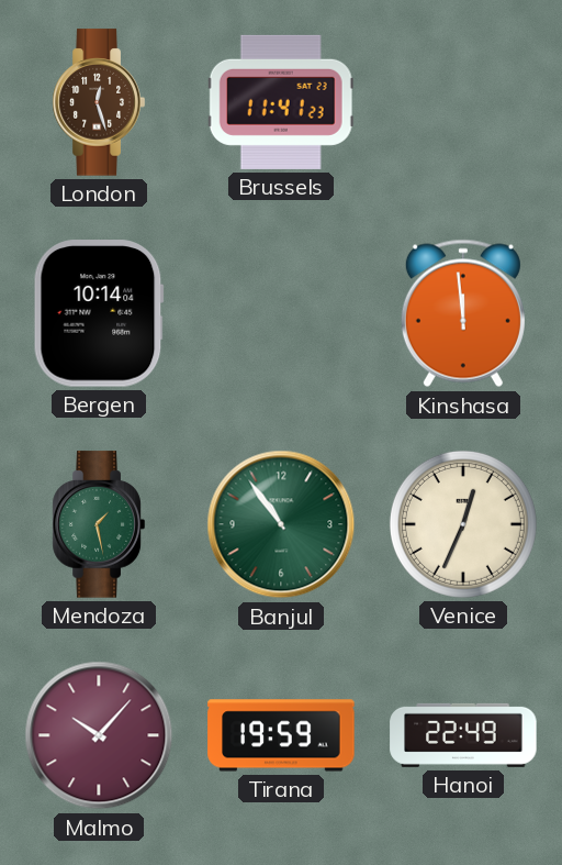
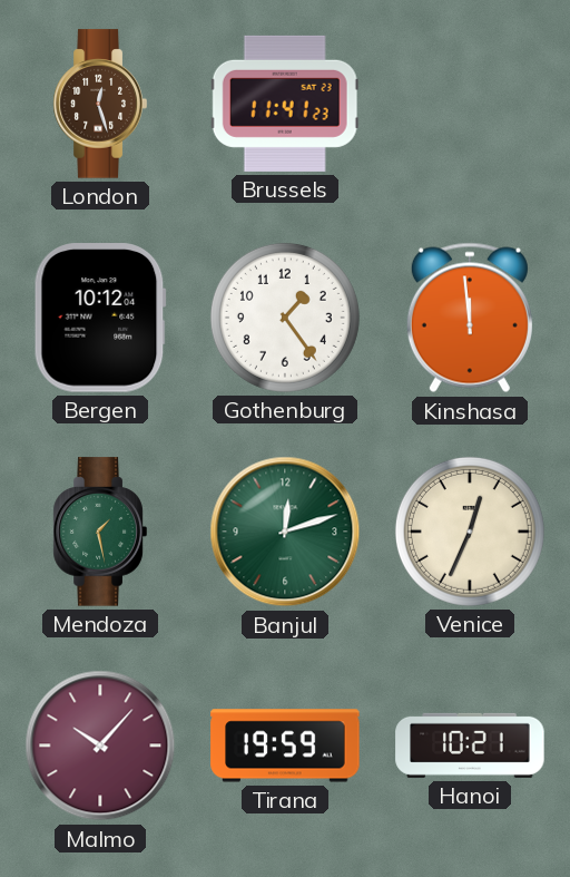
Bergen: 10:14 -> 10:12 (100, 318)
Gothenburg: none -> 1:24 (285, 318)
Banjul: 10:54 -> 12:12 (285, 532)
Hanoi: 22:49 -> 10:21 (470, 746)
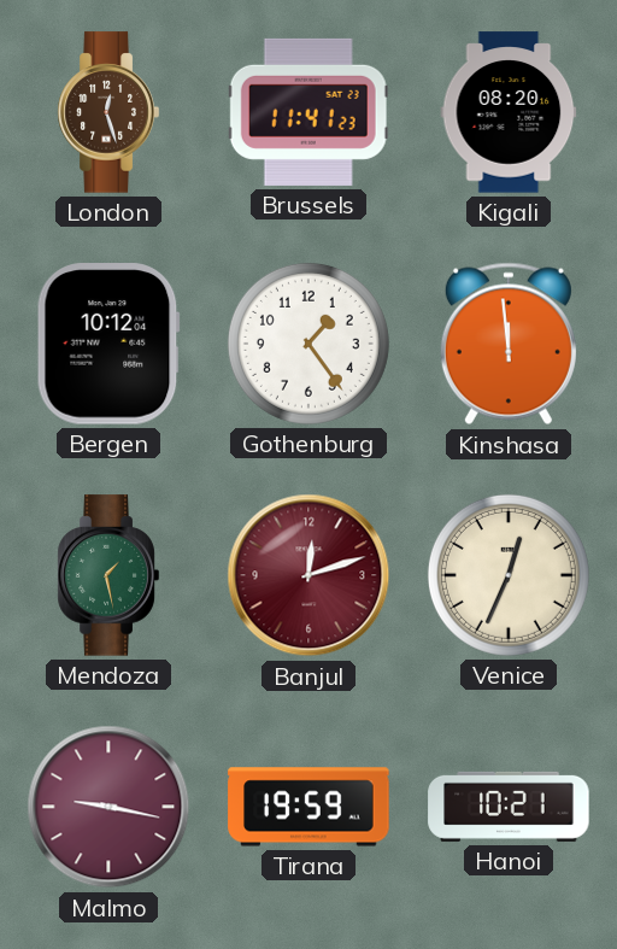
Kigali: none -> 08:20 (509, 112)
Banjul dial: green -> burgundy (308, 575)
Malmo: 10:07 -> 9:17 (108, 807)
